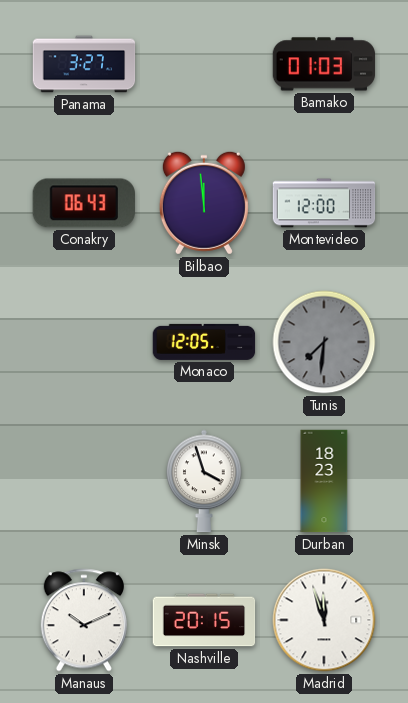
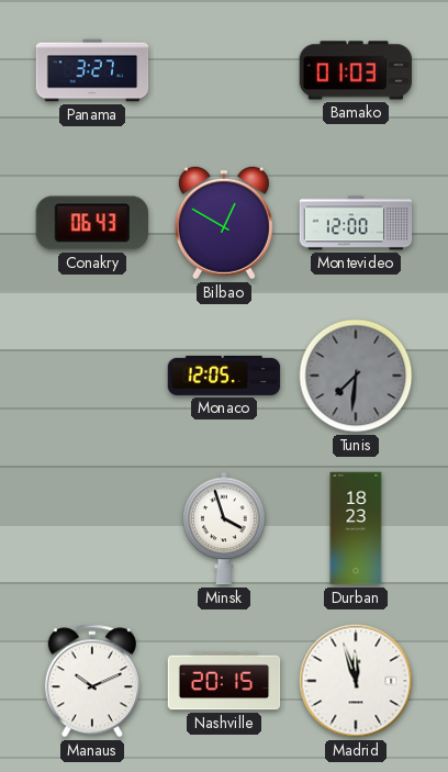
Bilbao: 11:59 -> 12:50 (224, 223)
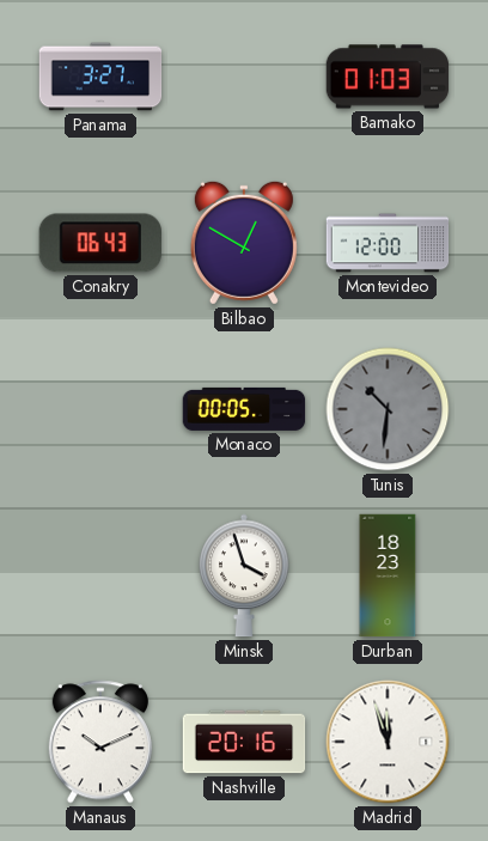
Monaco: 12:05 -> 00:05 (244, 409)
Tunis: 7:31 -> 10:31 (388, 409)
Nashville: 20:15 -> 20:16 (244, 742)
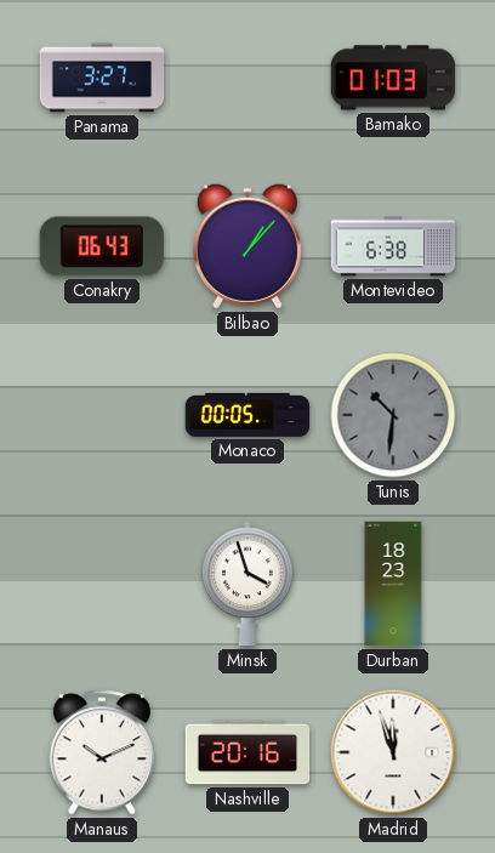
Bilbao: 12:50 -> 1:07 (247, 246)
Montevideo: 12:00 -> 6:38 (393, 246)
